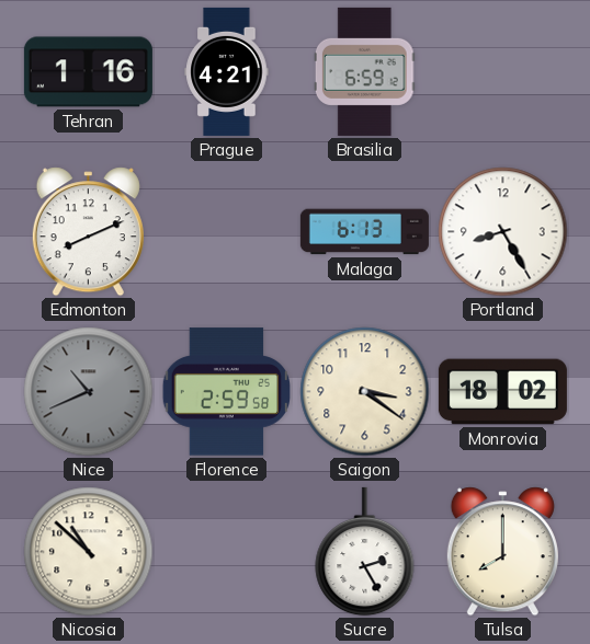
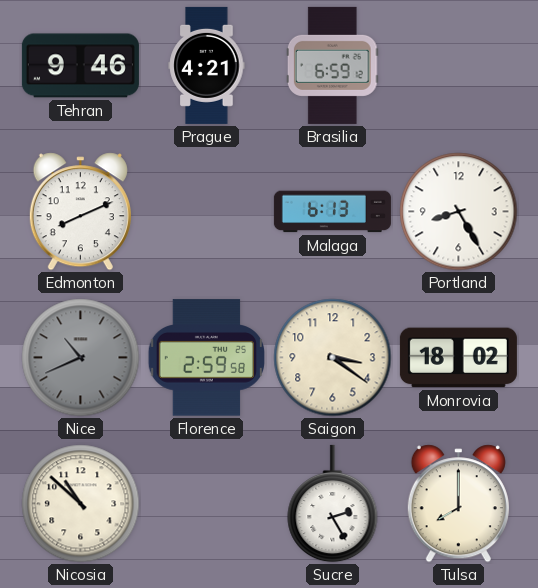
Tehran: 1:16 -> 9:46 (80, 66)
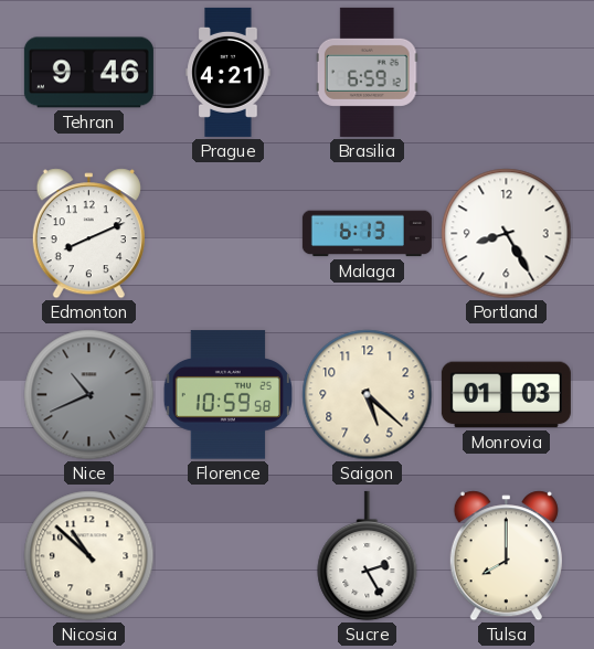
Florence: 2:59 -> 10:59 (229, 395)
Saigon: 3:21 -> 5:22 (368, 395)
Monrovia: 18:02 -> 01:03 (506, 395)
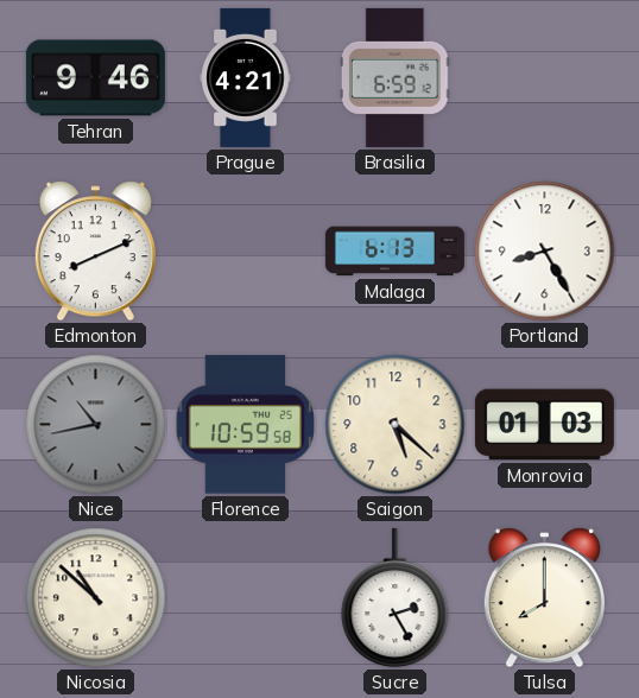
Nice: 10:41 -> 10:43 (96, 425)
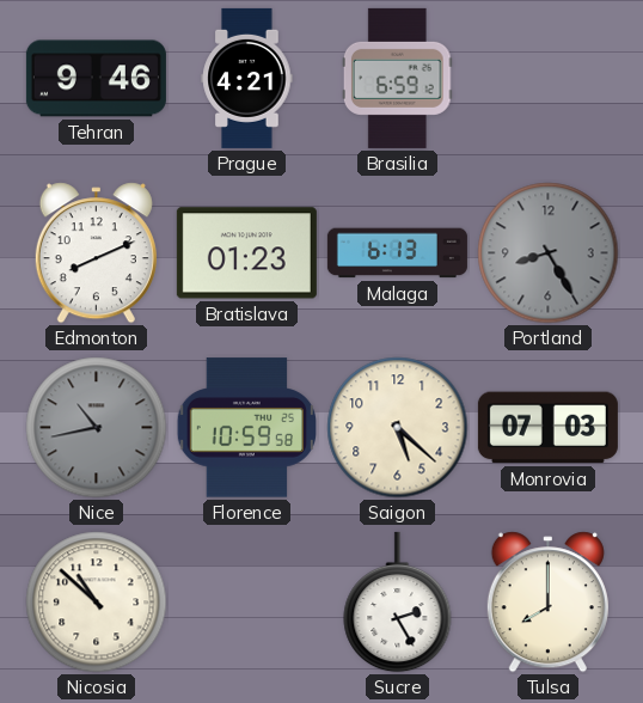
Bratislava: none -> 01:23 (246, 253)
Portland dial: white -> grey (549, 253)
Monrovia: 01:03 -> 07:03 (547, 428)
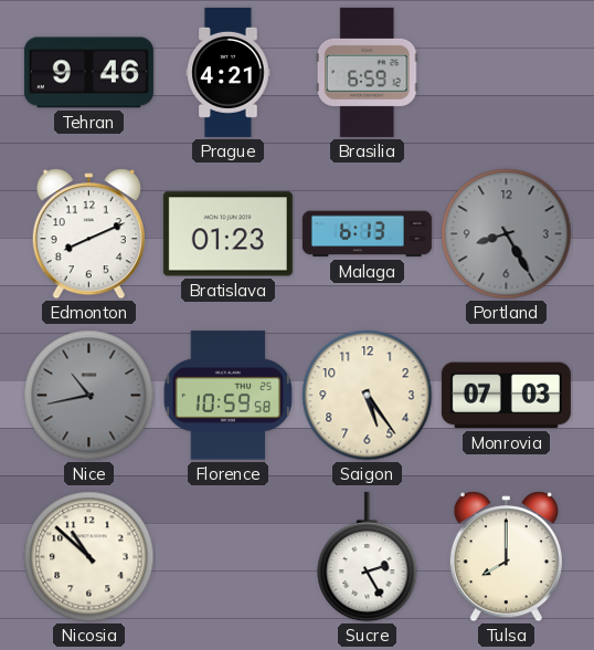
Saigon: 5:22 -> 5:24 (368, 396)
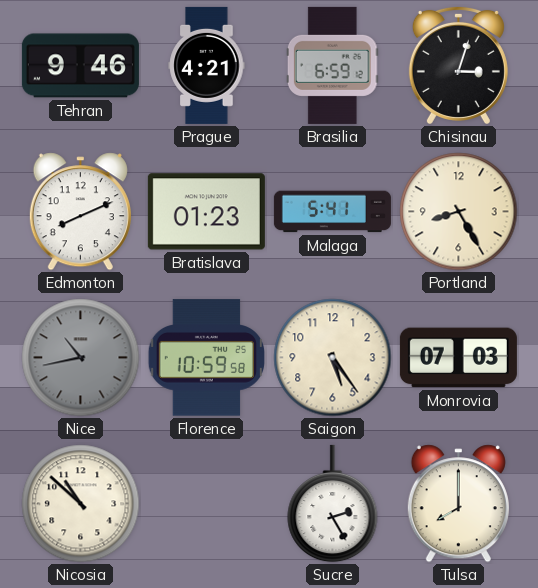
Chisinau: none -> 3:03 (458, 65)
Malaga: 6:13 -> 5:41 (332, 212)
Portland dial: grey -> cream (459, 212)
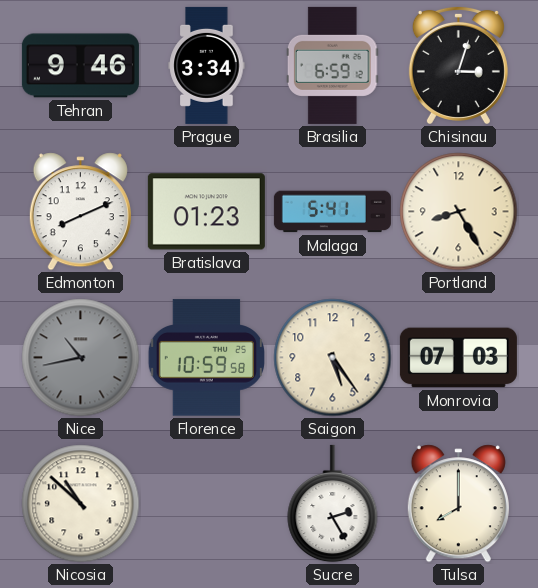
Prague: 4:21 -> 3:34 (207, 65)
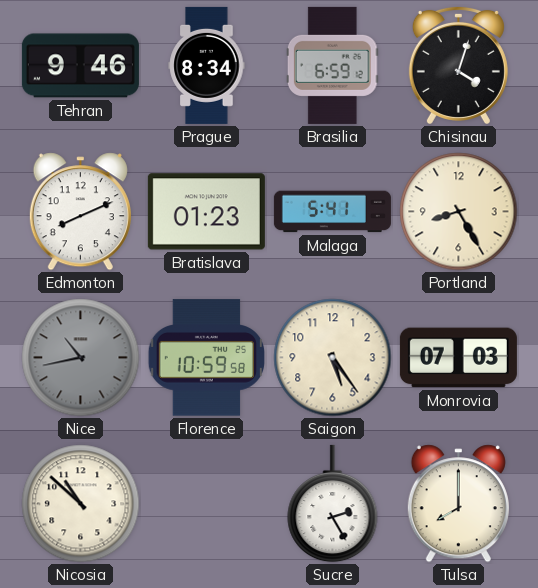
Prague: 3:34 -> 8:34 (207, 65)
Chisinau: 3:03 -> 4:03 (458, 65)
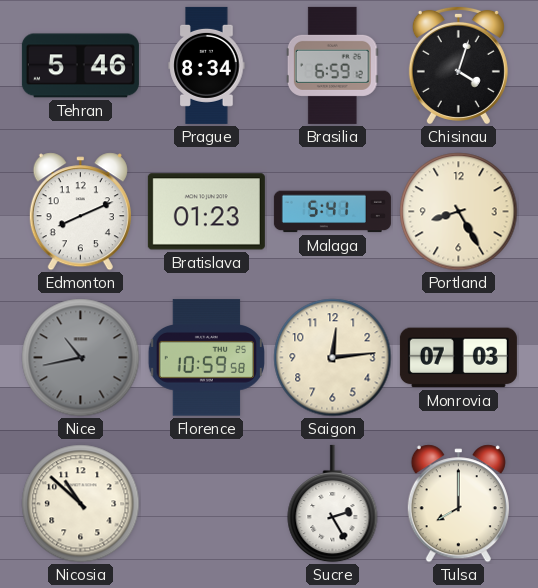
Tehran: 9:46 -> 5:46 (80, 66)
Saigon: 5:24 -> 12:14 (333, 358)
